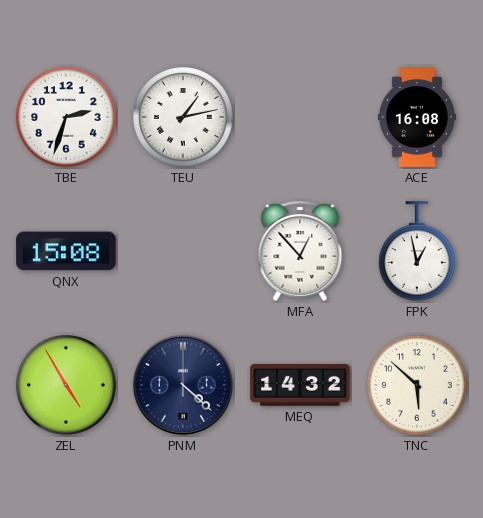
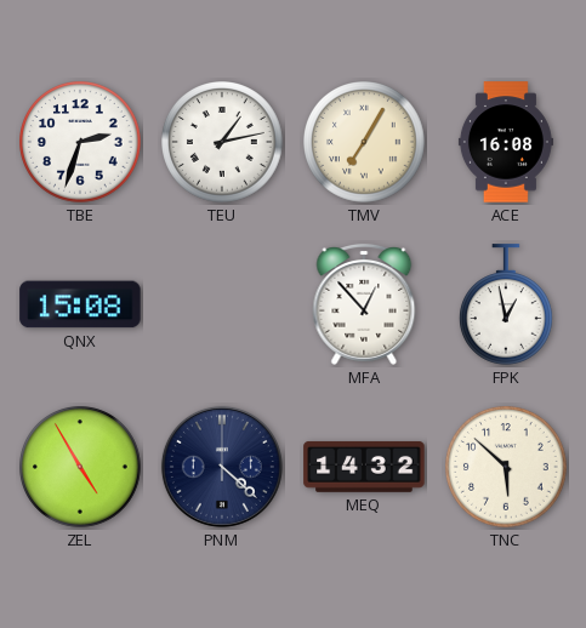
TMV: none -> 7:05 (365, 143)
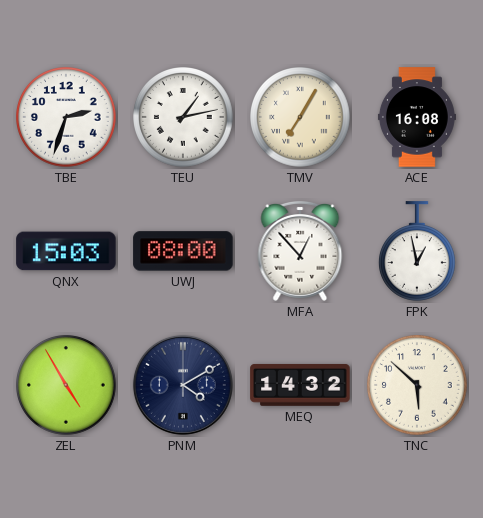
QNX: 15:08 -> 15:03 (66, 251)
UWJ: none -> 08:00 (183, 251)
PNM: 4:22 -> 4:10 (183, 385)
